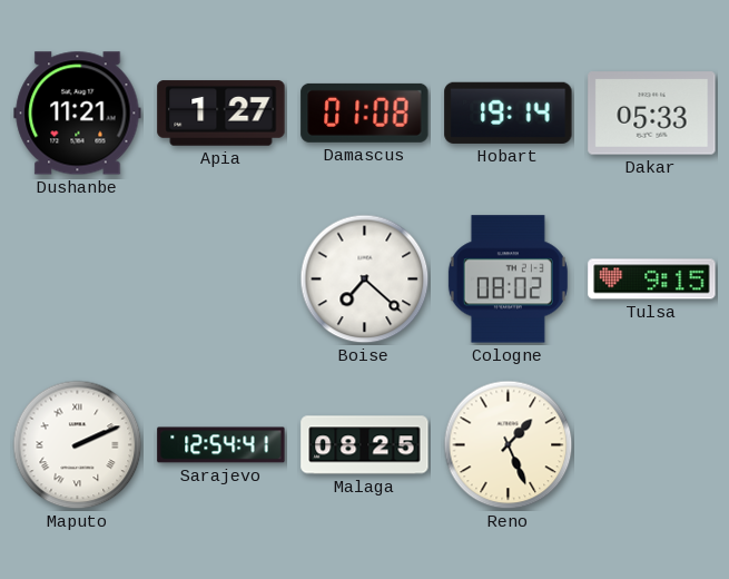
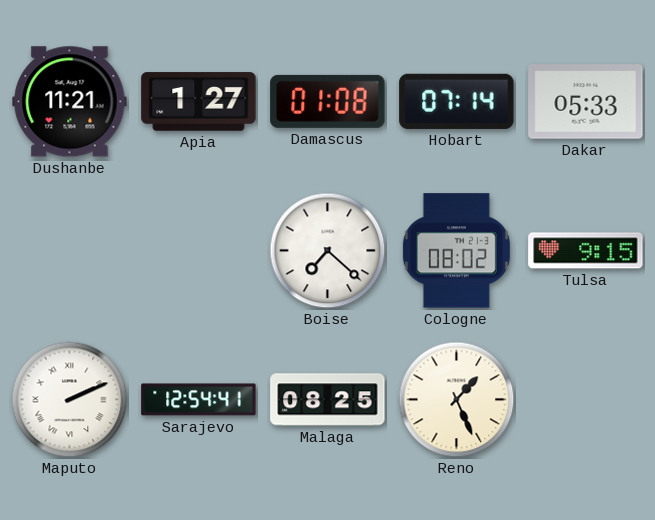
Hobart: 19:14 -> 07:14 (457, 101)
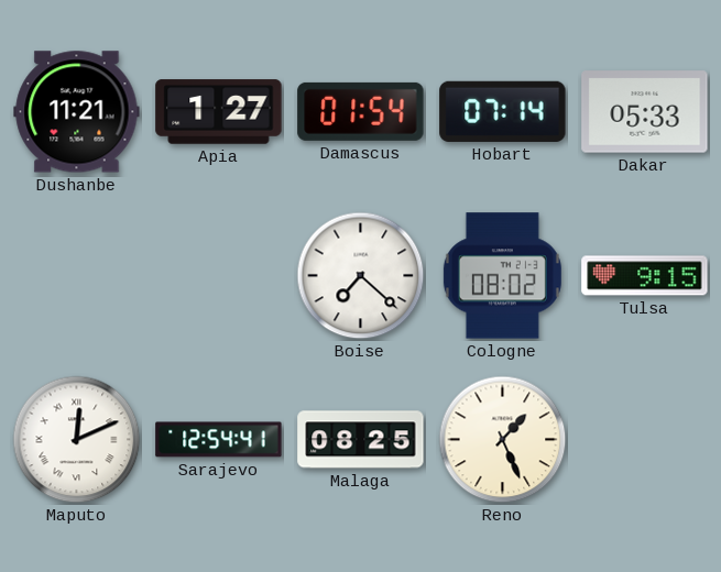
Damascus: 01:08 -> 01:54 (361, 111)
Maputo: 2:11 -> 12:11 (77, 440)
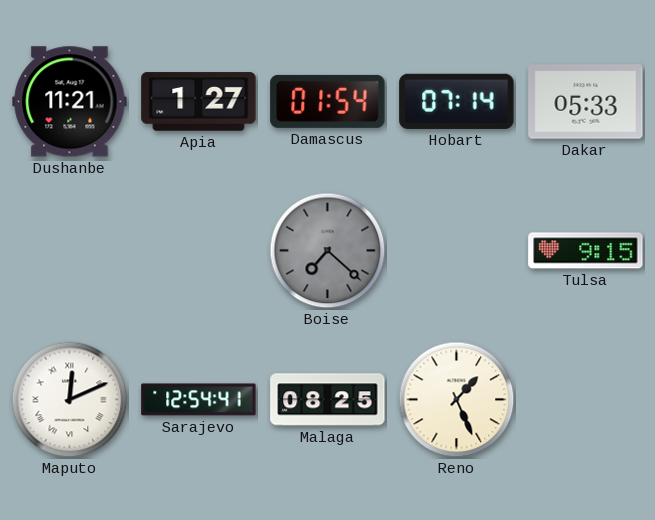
Boise dial: white -> grey (328, 251)
Cologne: 08:02 -> none (502, 276)
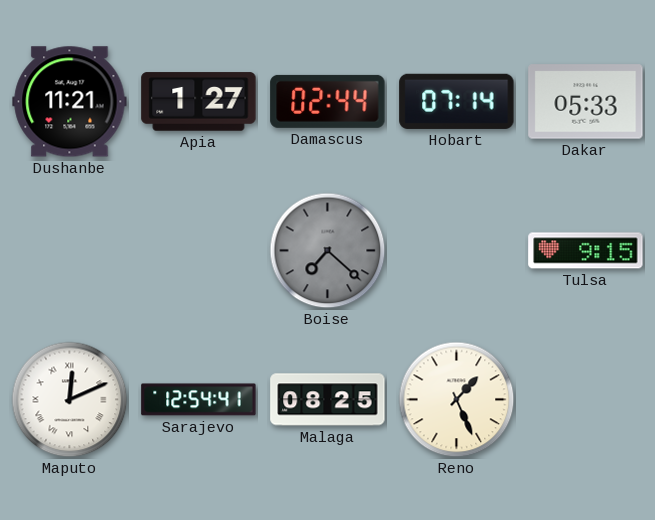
Damascus: 01:54 -> 02:44 (328, 101)
